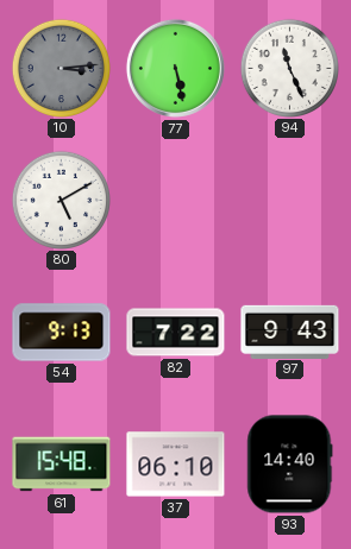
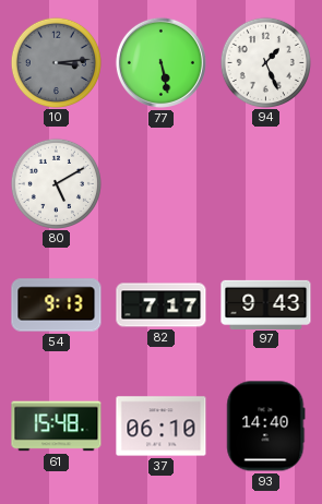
94: 11:26 -> 1:26 (265, 62)
82: 7:22 -> 7:17 (162, 305)
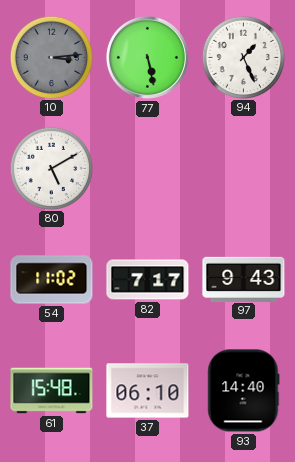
54: 9:13 -> 11:02 (52, 280)
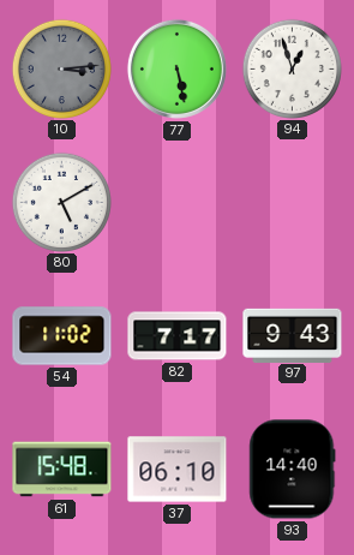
94: 1:26 -> 12:57 (292, 68)
